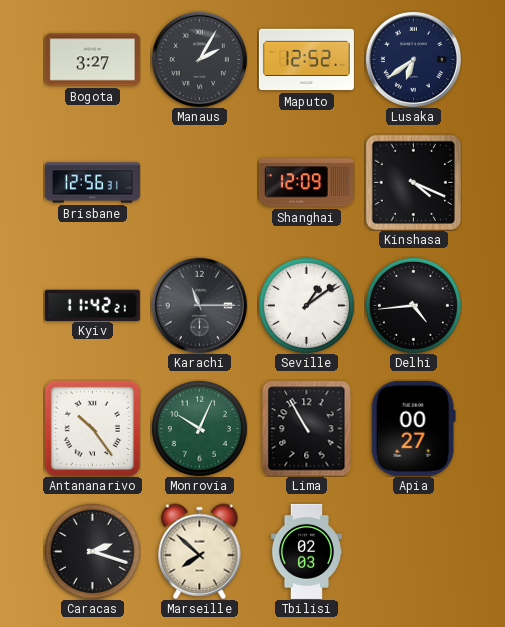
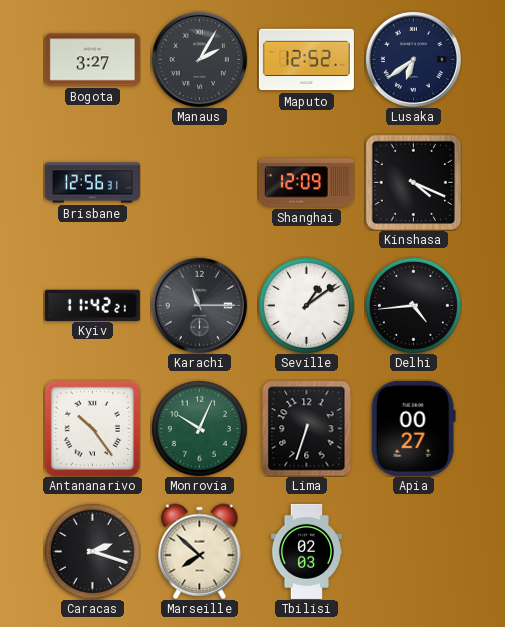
Lima: 10:55 -> 6:33 (307, 428)
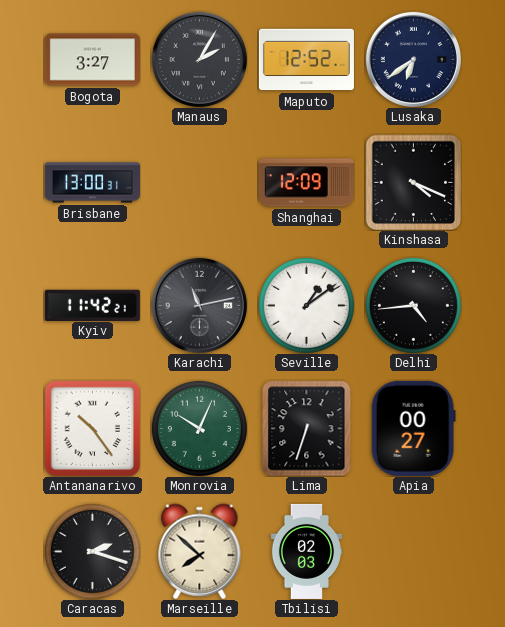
Brisbane: 12:56 -> 13:00 (92, 183)
Karachi: 11:15 -> 11:13 (199, 305)
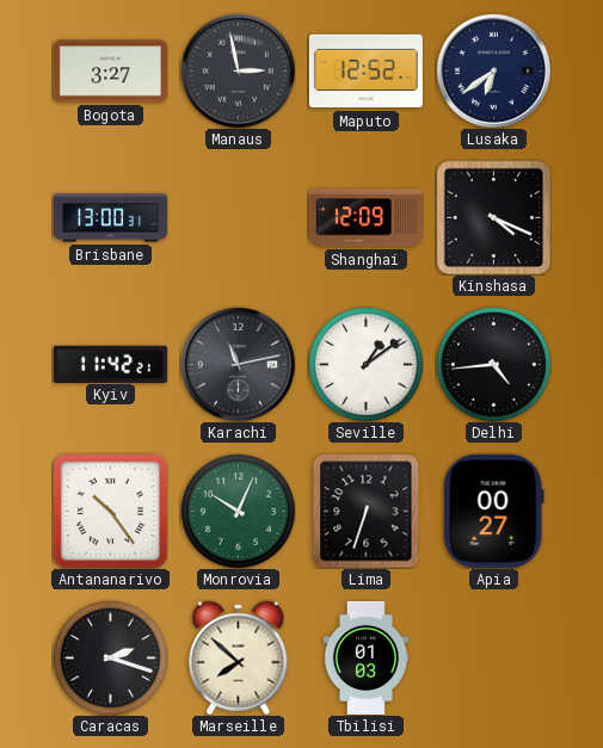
Manaus: 2:05 -> 2:58 (238, 70)
Tbilisi: 02:03 -> 01:03 (367, 657)
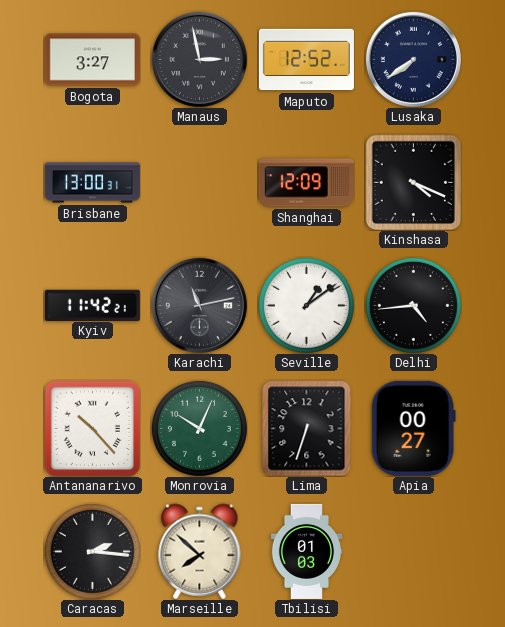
Lusaka: 6:39 -> 7:39 (413, 59)
Antananarivo: 10:24 -> 10:23 (92, 428)
Caracas: 2:18 -> 2:16 (92, 551)
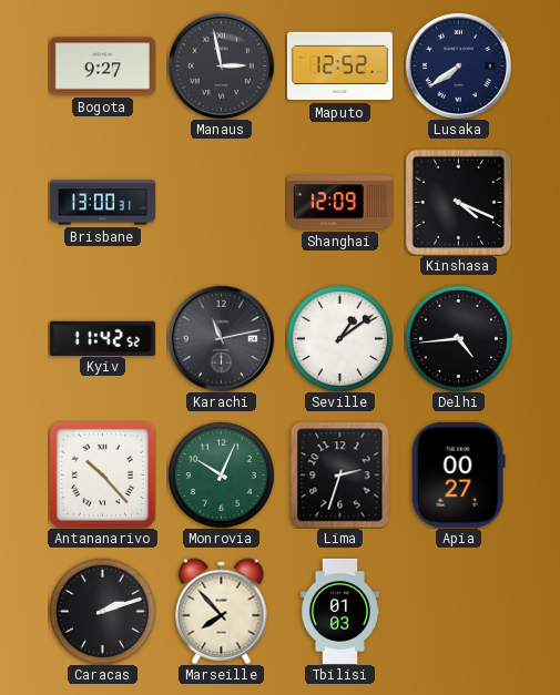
Bogota: 3:27 -> 9:27 (102, 67)
Kyiv: 11:42:21 -> 11:42:52 (102, 338)
Lima: 6:33 -> 2:33 (340, 474)
Caracas: 2:16 -> 2:12 (102, 611)
Marseille: 7:52 -> 7:53 (222, 611)
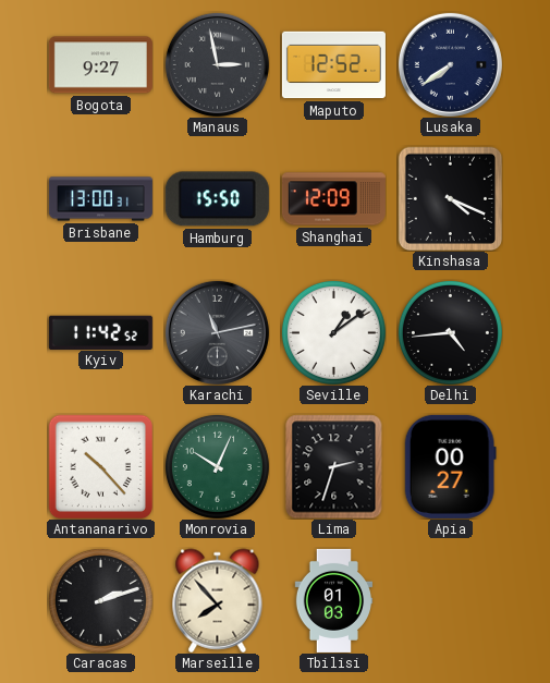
Hamburg: none -> 15:50 (217, 199)
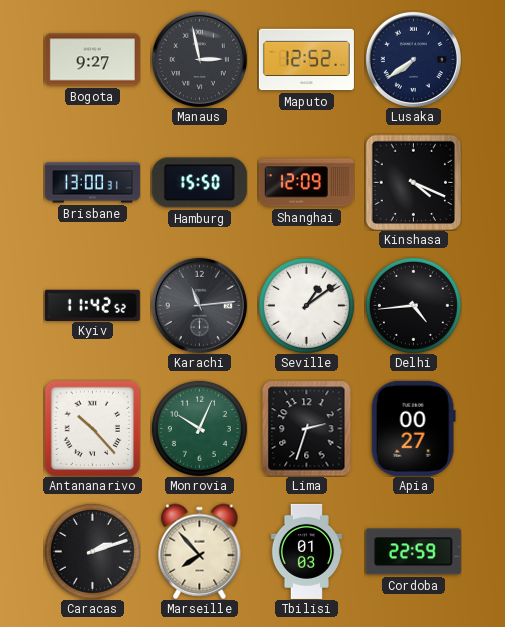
Karachi: 11:13 -> 11:14 (199, 305)
Cordoba: none -> 22:59 (413, 552)
